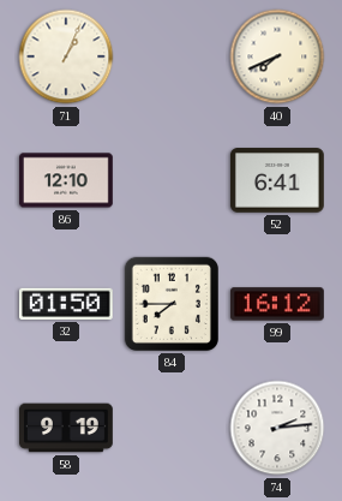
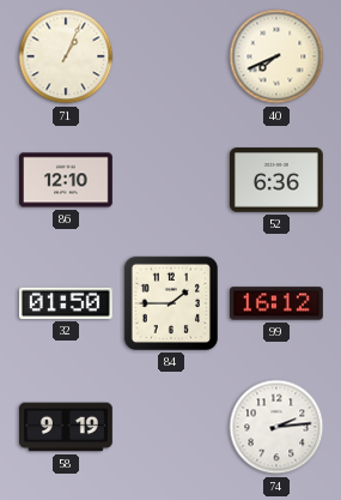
52: 6:41 -> 6:36 (276, 180)
84: 7:45 -> 1:45 (171, 303)
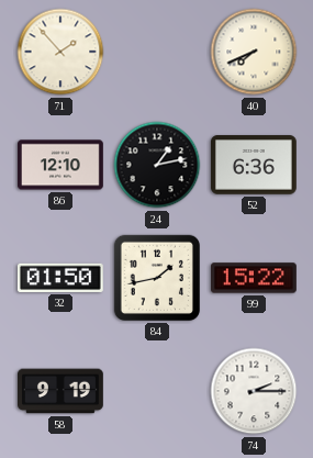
71: 1:04 -> 1:53 (60, 52)
24: none -> 1:13 (157, 165)
84: 1:45 -> 1:43 (157, 278)
99: 16:12 -> 15:22 (255, 278)
74: 2:14 -> 2:15 (254, 391)
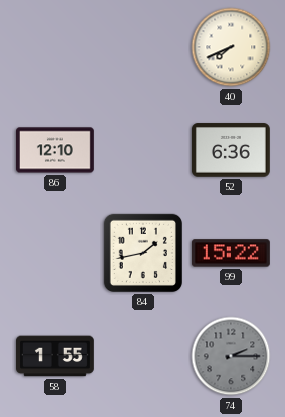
71: 1:53 -> none (60, 52)
24: 1:13 -> none (157, 165)
32: 01:50 -> none (60, 278)
58: 9:19 -> 1:55 (56, 356)
74 dial: white -> grey (231, 356)
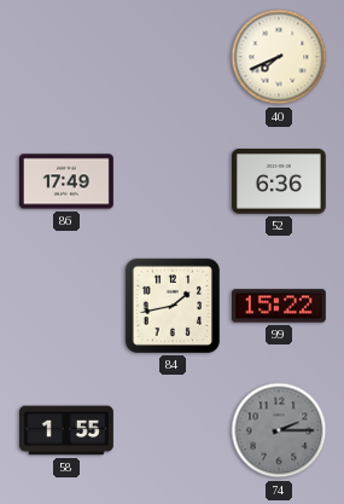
86: 12:10 -> 17:49 (68, 181)
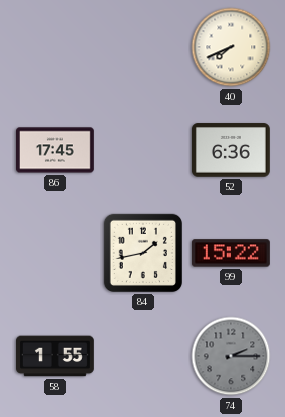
86: 17:49 -> 17:45 (56, 150)
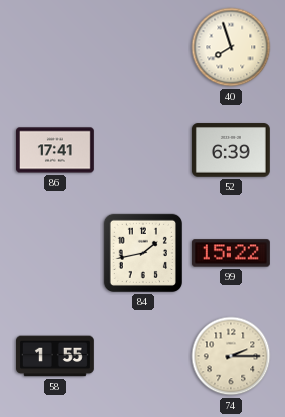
40: 7:41 -> 7:57 (231, 47)
86: 17:45 -> 17:41 (56, 150)
52: 6:36 -> 6:39 (231, 150)
74 dial: grey -> cream (231, 356)
